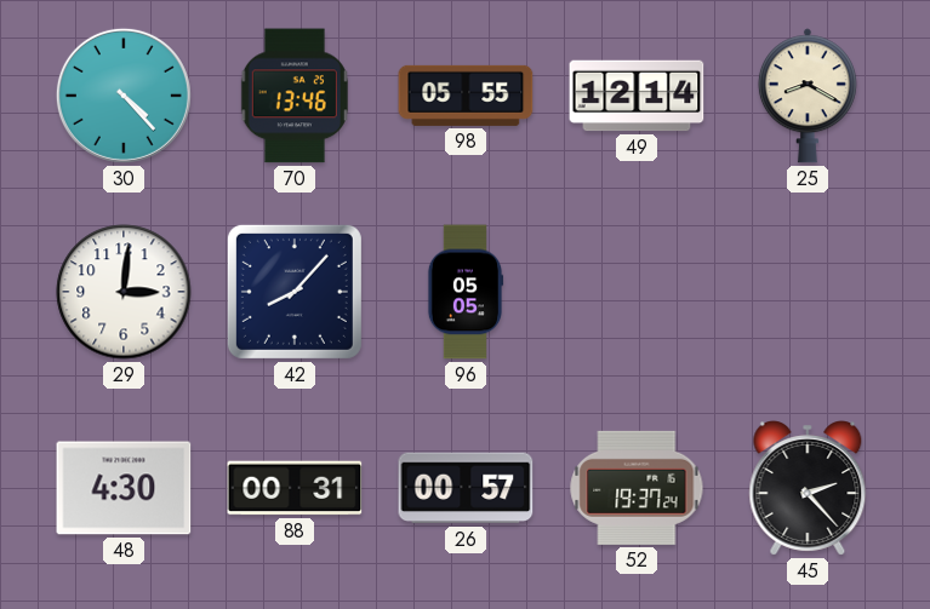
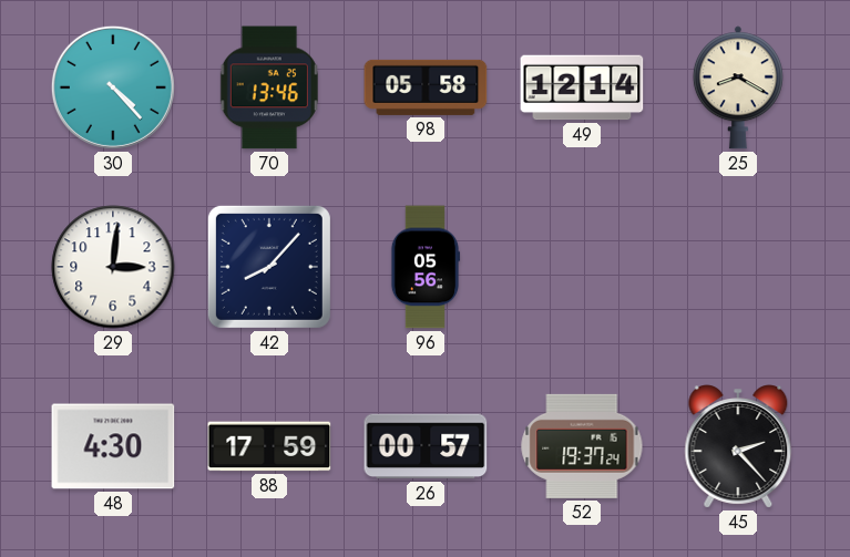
98: 05:55 -> 05:58 (426, 87)
96: 05:05 -> 05:56 (426, 267)
88: 00:31 -> 17:59 (269, 446)
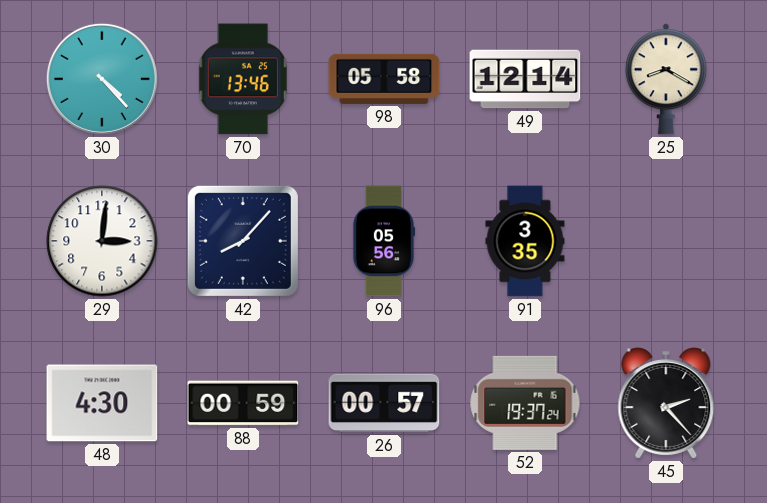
91: none -> 3:35 (525, 241)
88: 17:59 -> 00:59 (243, 403)
